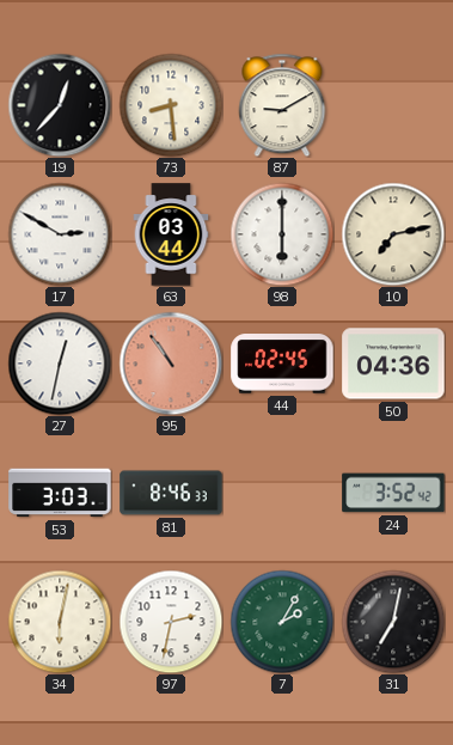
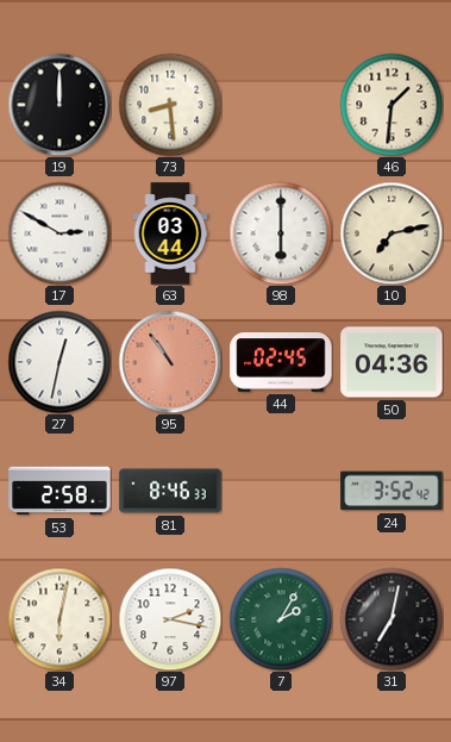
19: 12:37 -> 12:00 (59, 105)
87: 9:10 -> none (282, 105)
46: none -> 1:31 (392, 105)
53: 3:03 -> 2:58 (59, 491)
97: 2:32 -> 2:17 (170, 619)
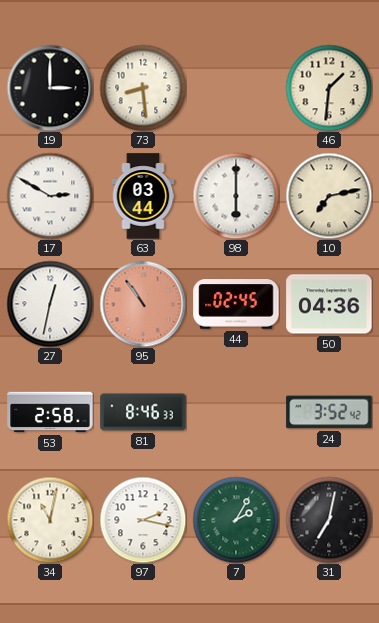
19: 12:00 -> 3:00 (50, 88)
34: 6:02 -> 11:02 (50, 520)
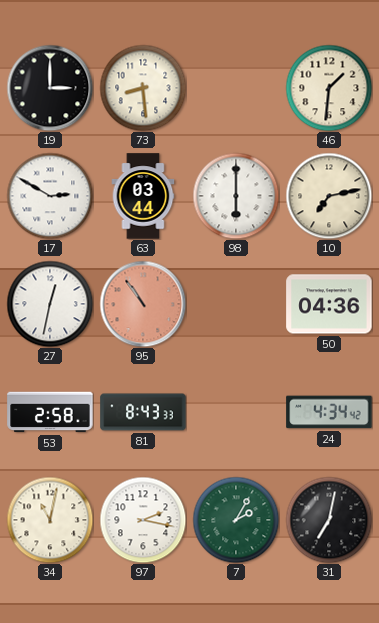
44: 02:45 -> none (236, 304)
81: 8:46 -> 8:43 (143, 412)
24: 3:52 -> 4:34 (329, 412)
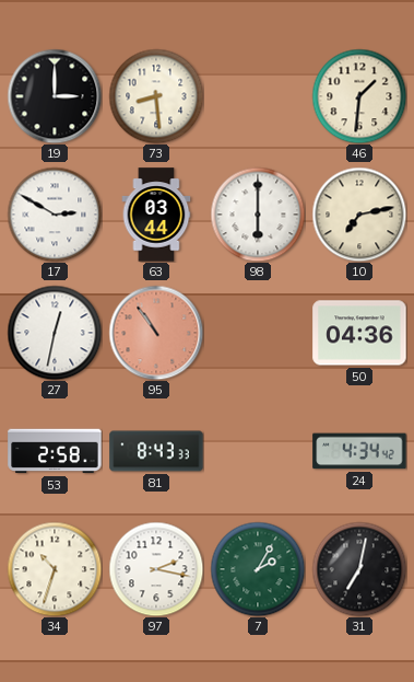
34: 11:02 -> 10:33 (55, 569)
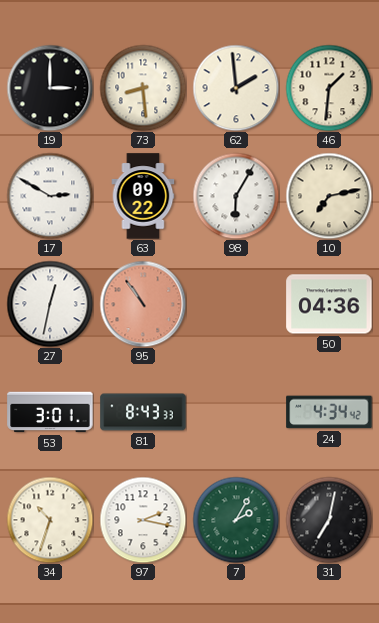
62: none -> 1:59 (236, 88)
63: 03:44 -> 09:22 (143, 196)
98: 6:00 -> 6:05 (236, 196)
53: 2:58 -> 3:01 (50, 412)
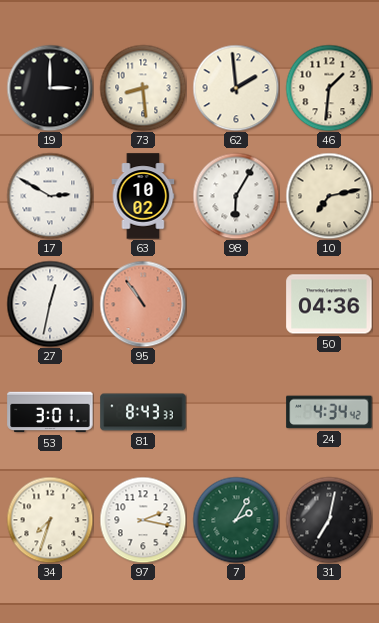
63: 09:22 -> 10:02 (143, 196)
34: 10:33 -> 7:33 (50, 520)
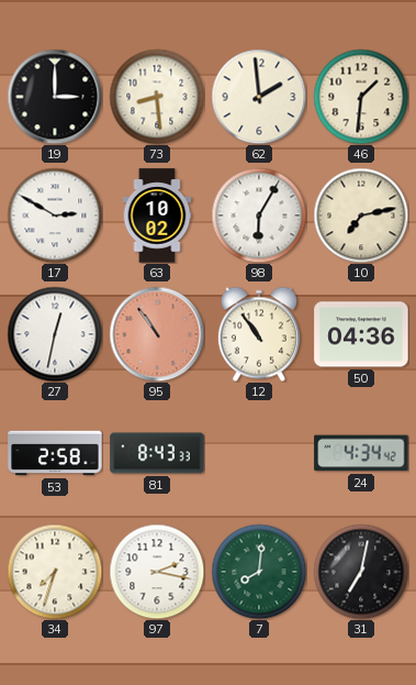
12: none -> 10:54 (259, 334)
53: 3:01 -> 2:58 (55, 453)
7: 2:05 -> 8:01 (259, 572)
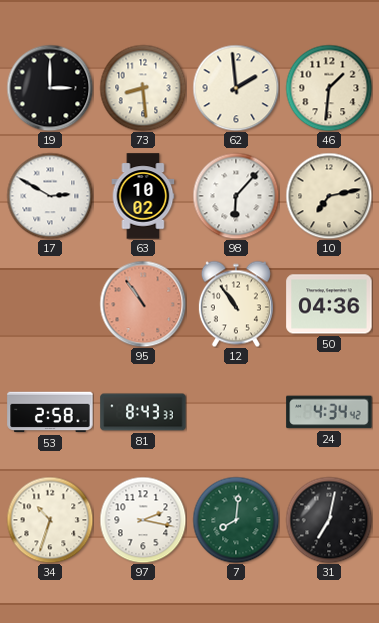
98: 6:05 -> 6:07 (236, 196)
27: 12:32 -> none (55, 334)
34: 7:33 -> 10:33 (50, 520)
